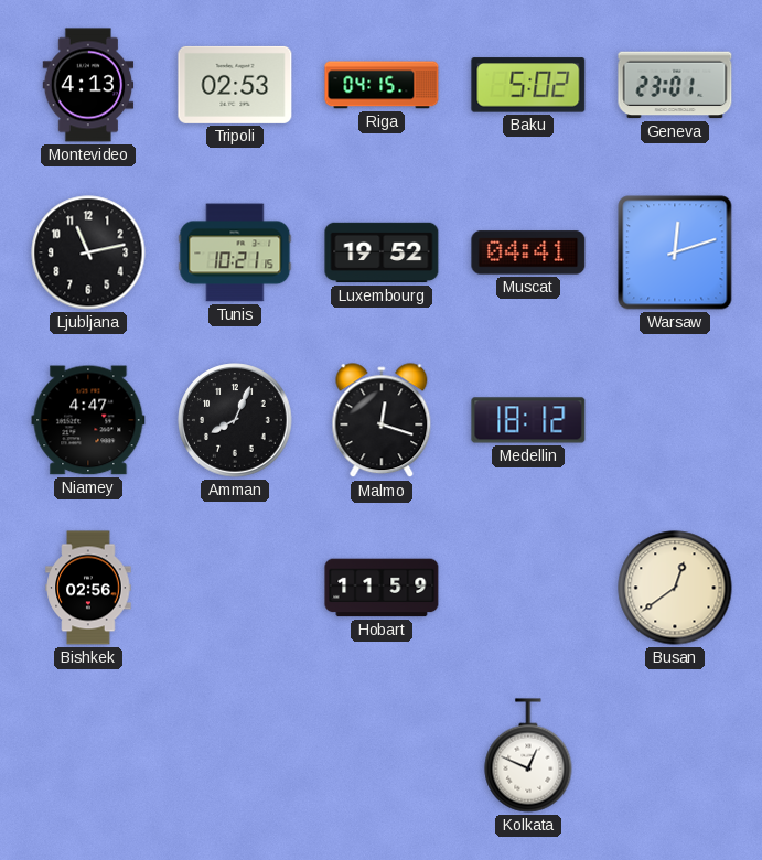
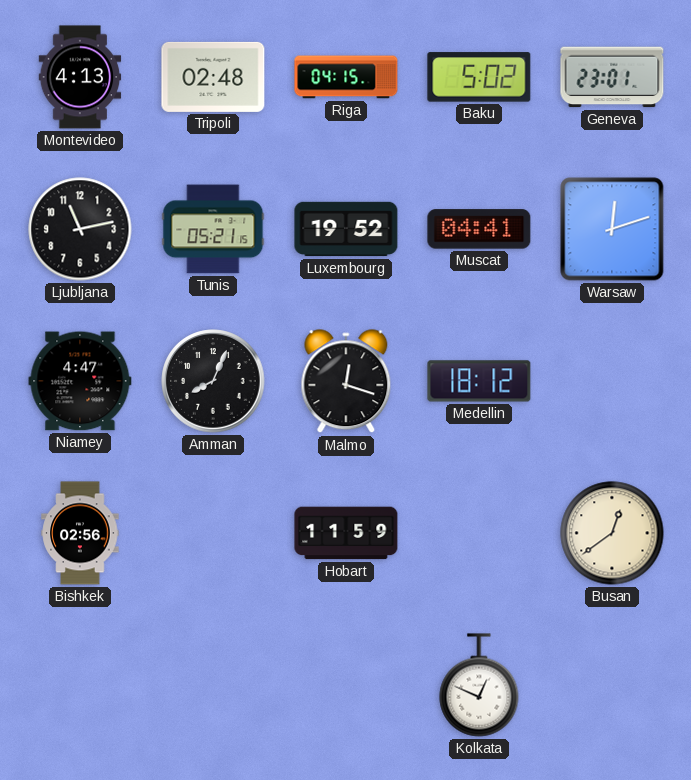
Tripoli: 02:53 -> 02:48 (213, 77)
Tunis: 10:21 -> 05:21 (213, 229)
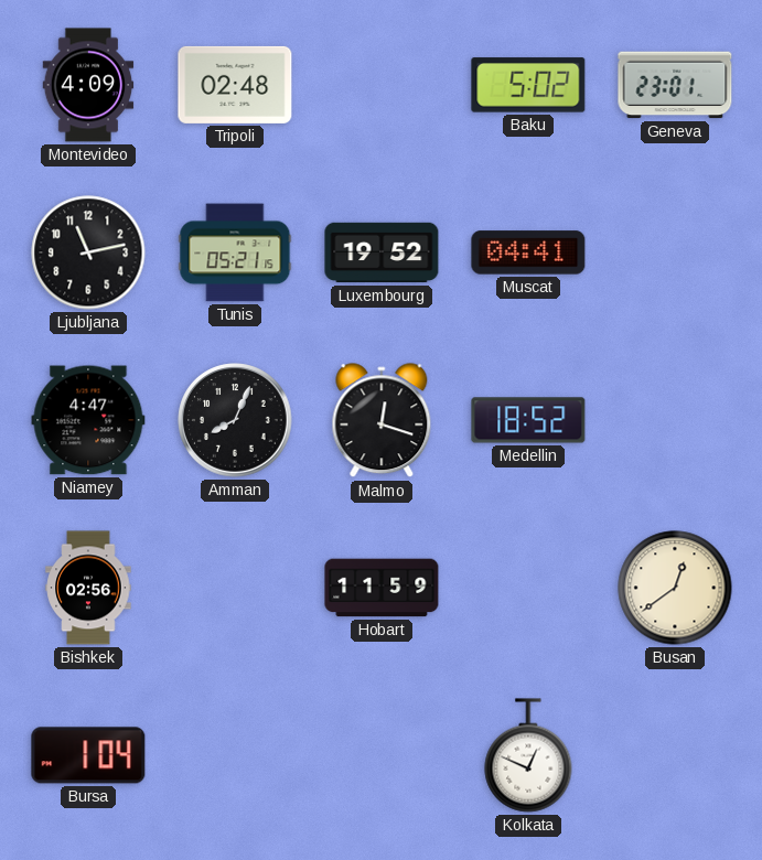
Montevideo: 4:13 -> 4:09 (88, 85)
Riga: 04:15 -> none (346, 77)
Warsaw: 12:12 -> none (612, 229)
Medellin: 18:12 -> 18:52 (528, 420)
Bursa: none -> 1:04 (88, 755)
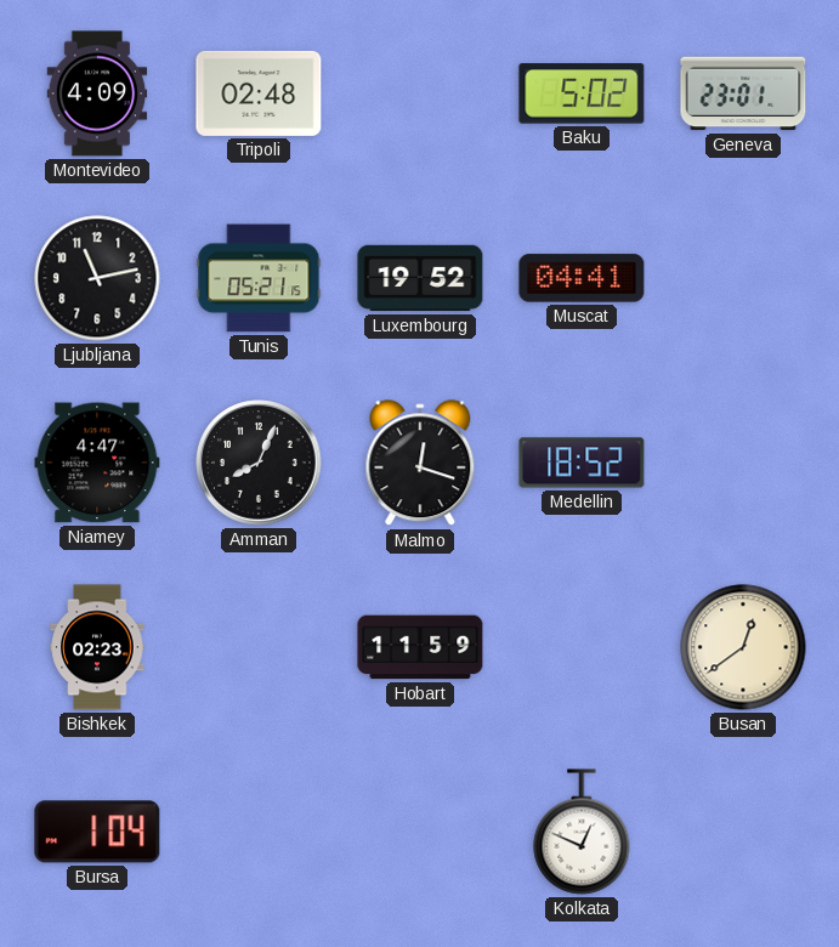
Bishkek: 02:56 -> 02:23 (97, 647)
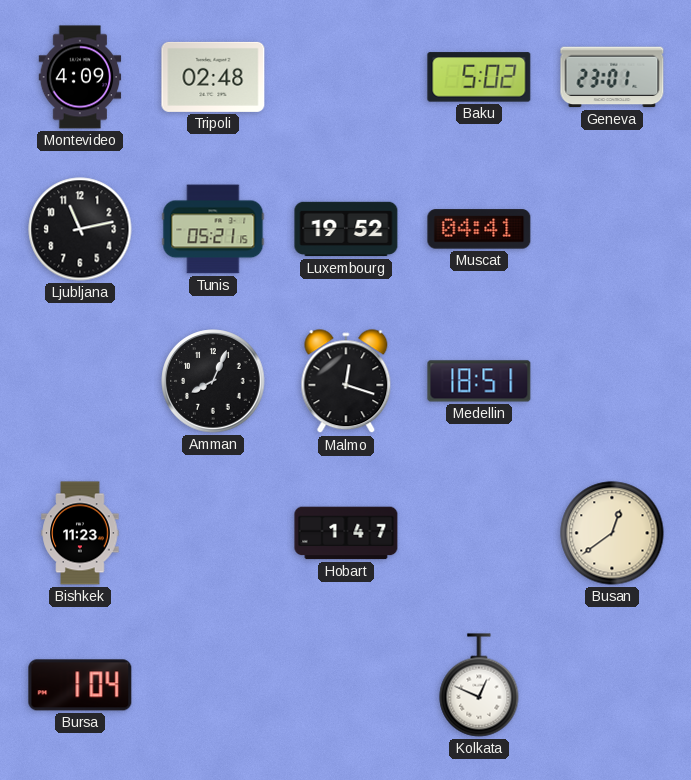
Niamey: 4:47 -> none (97, 463)
Medellin: 18:52 -> 18:51 (479, 381)
Bishkek: 02:23 -> 11:23 (80, 533)
Hobart: 11:59 -> 1:47 (346, 533)
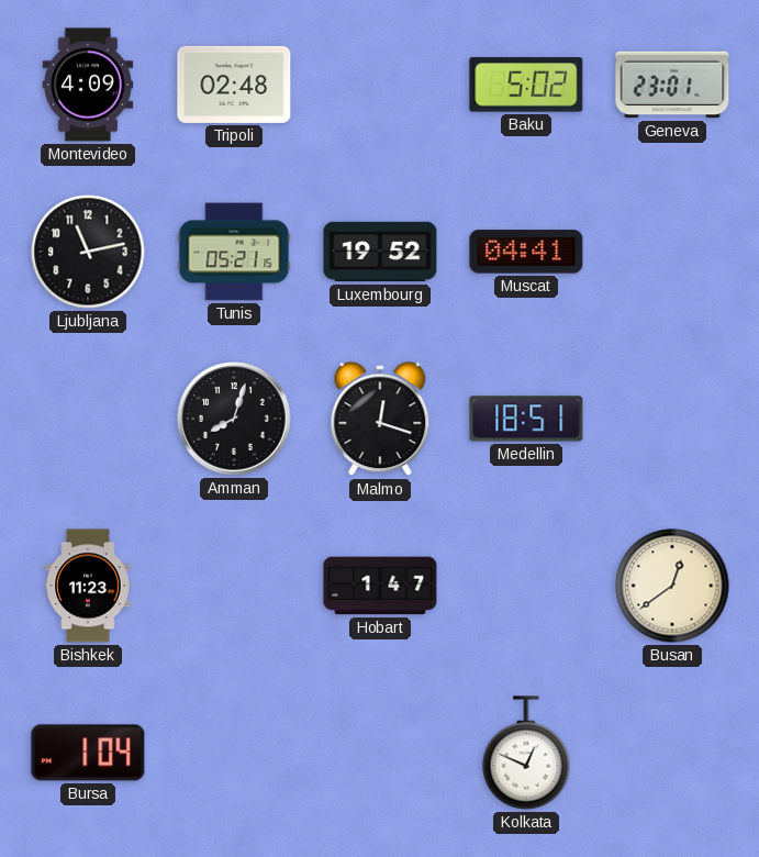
Amman: 8:04 -> 8:03 (234, 419)
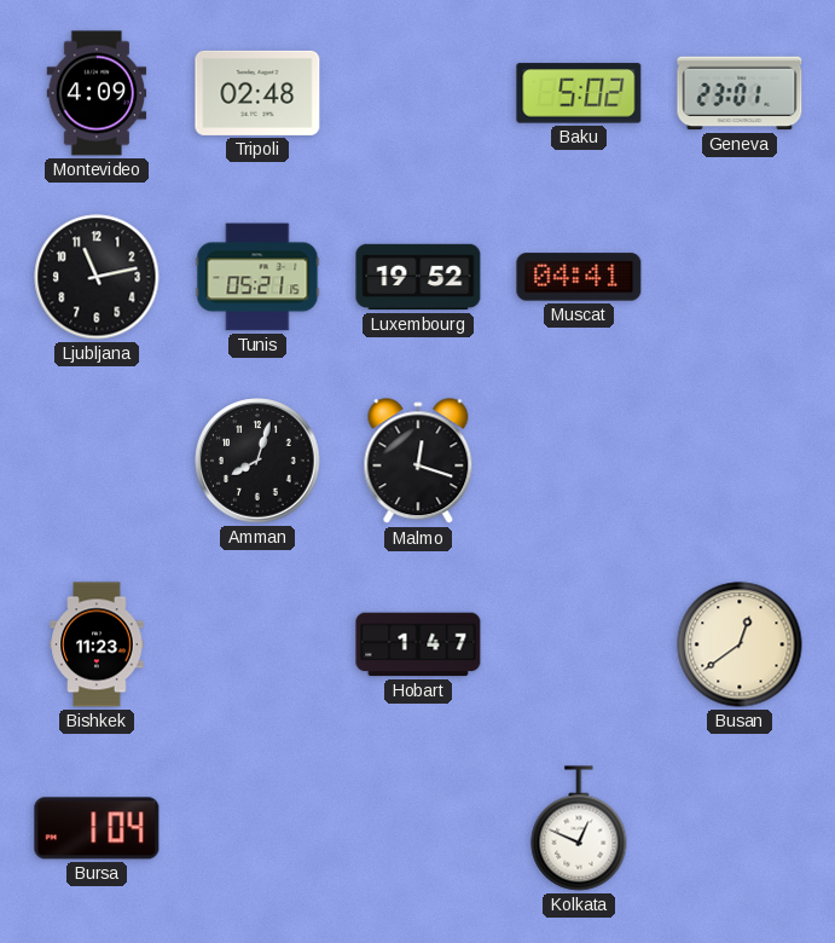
Medellin: 18:51 -> none (526, 419)
